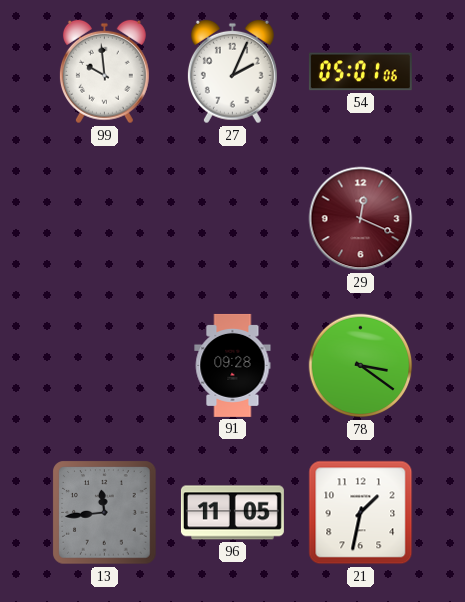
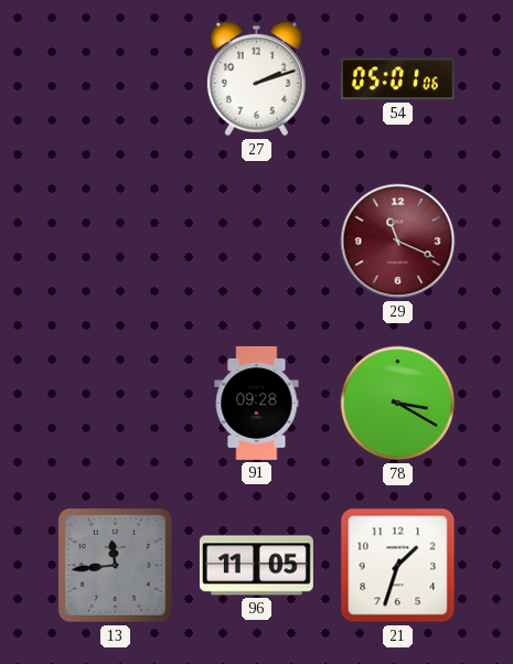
99: 9:59 -> none (104, 72)
27: 2:04 -> 2:12 (256, 79)
29: 12:19 -> 11:19 (398, 242)
78: 3:21 -> 3:20 (398, 404)
21: 1:32 -> 1:33 (398, 566)
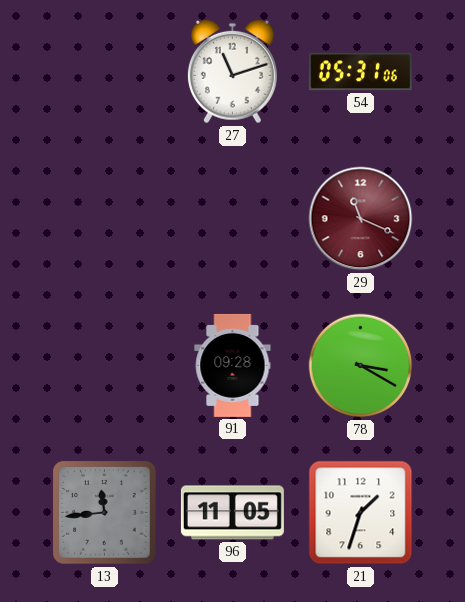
27: 2:12 -> 11:12 (232, 72)
54: 05:01 -> 05:31 (360, 72)
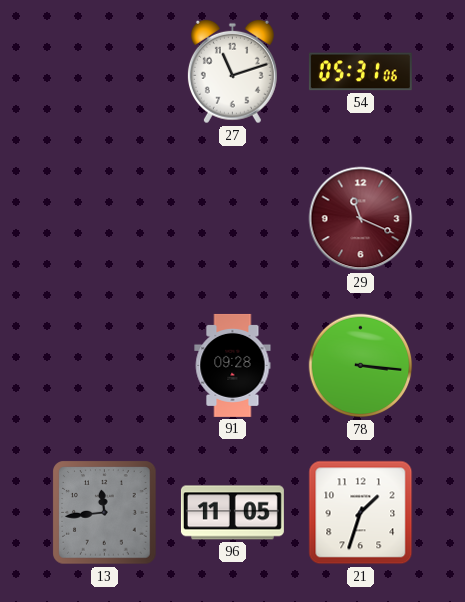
78: 3:20 -> 3:16 (361, 366)
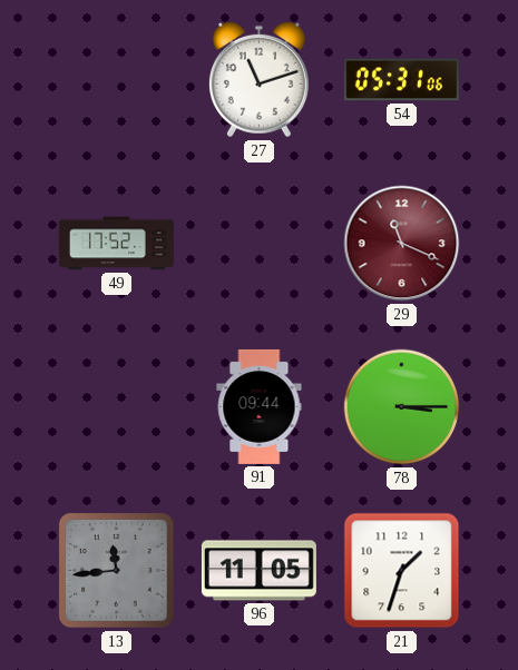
49: none -> 17:52 (116, 244)
91: 09:28 -> 09:44 (260, 406)
78: 3:16 -> 3:15 (402, 407)
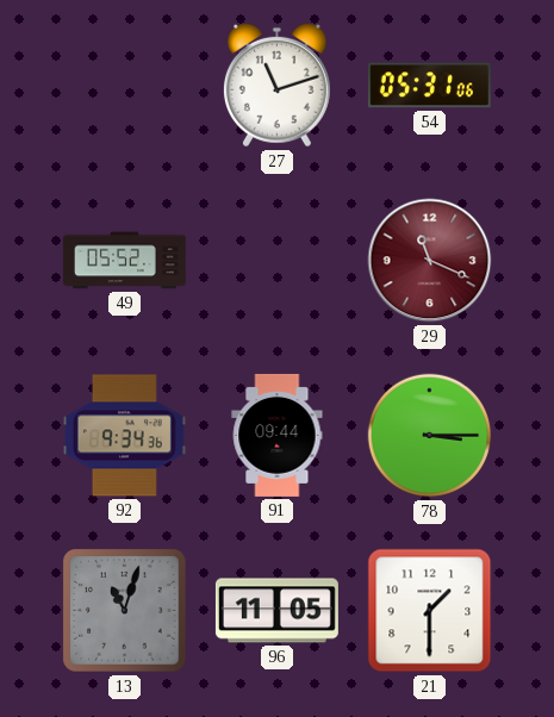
49: 17:52 -> 05:52 (124, 261)
92: none -> 9:34 (124, 436)
13: 11:44 -> 11:03 (125, 611)
21: 1:33 -> 1:30 (430, 611)
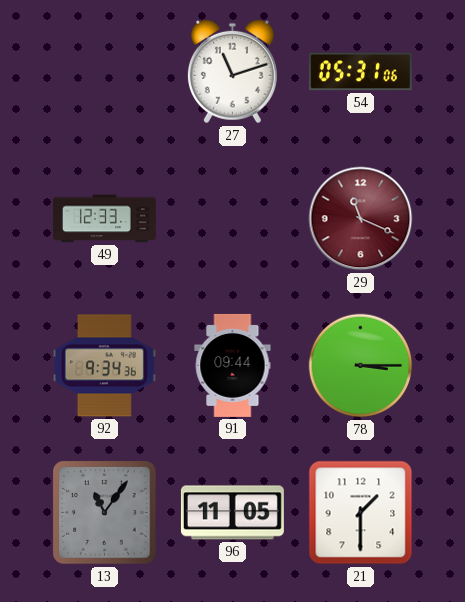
49: 05:52 -> 12:33 (104, 219)
13: 11:03 -> 11:06 (105, 513)
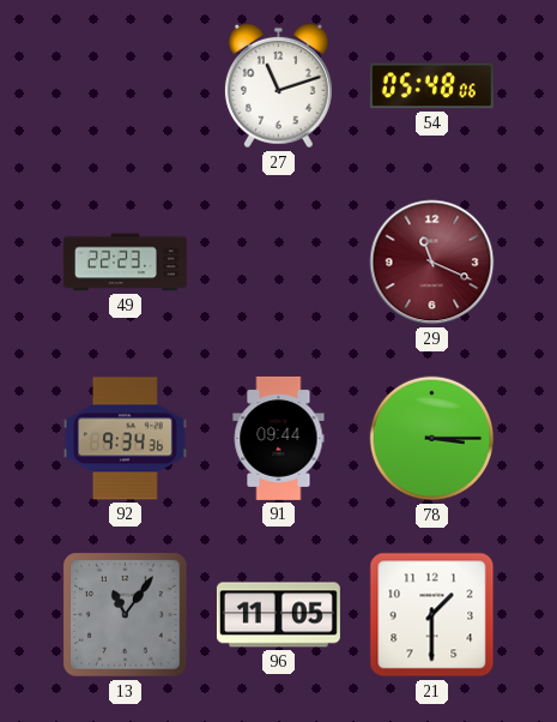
54: 05:31 -> 05:48 (431, 86)
49: 12:33 -> 22:23 (125, 263)
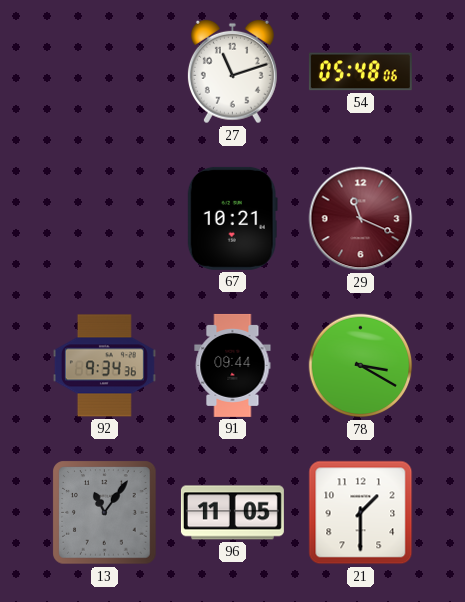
49: 22:23 -> none (125, 263)
67: none -> 10:21 (232, 218)
78: 3:15 -> 3:20 (361, 366)
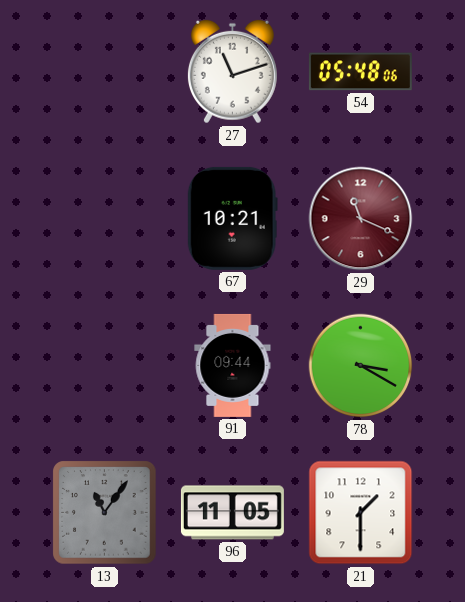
92: 9:34 -> none (104, 366)
